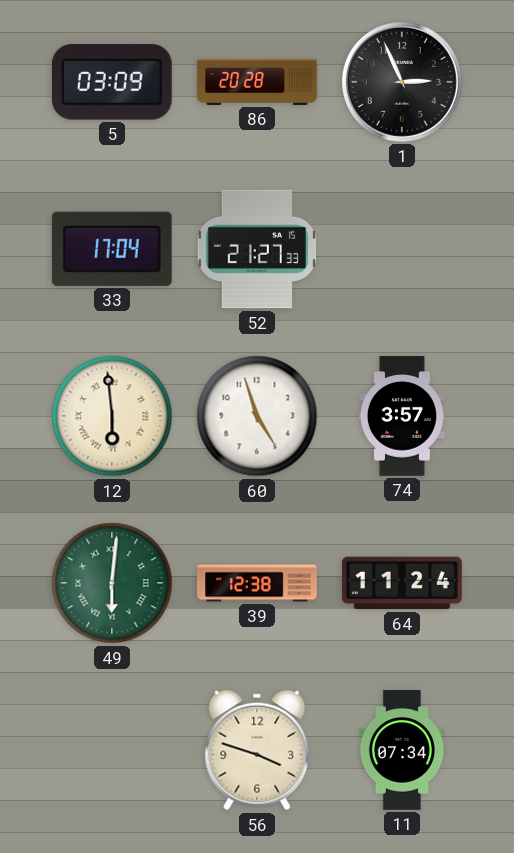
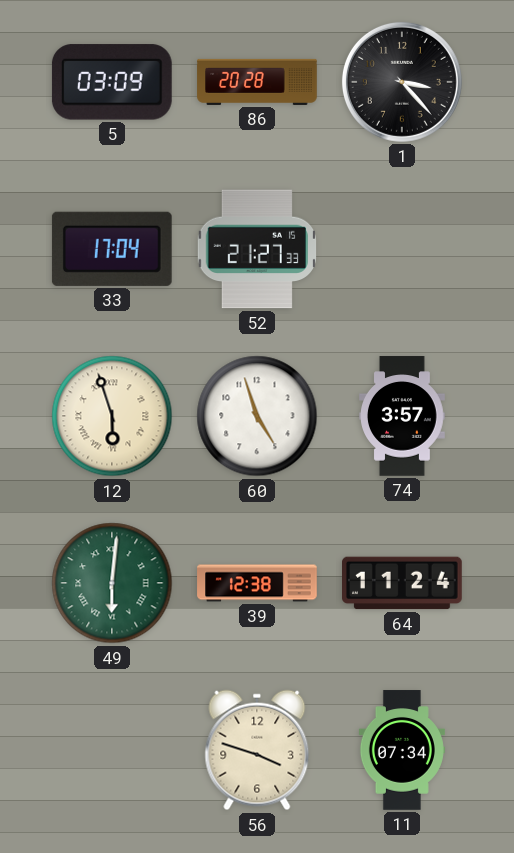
1: 2:56 -> 3:23 (402, 82)
12: 5:59 -> 5:57 (112, 416)
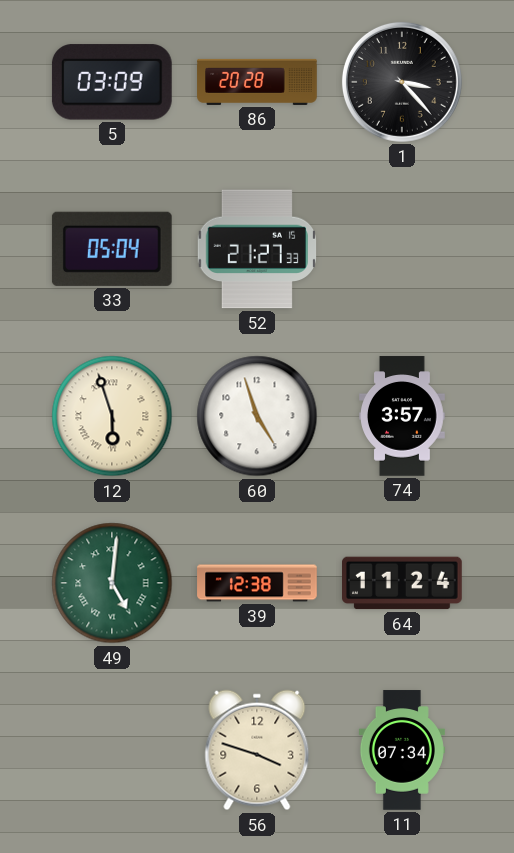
33: 17:04 -> 05:04 (112, 249)
49: 6:01 -> 5:01 (112, 583)
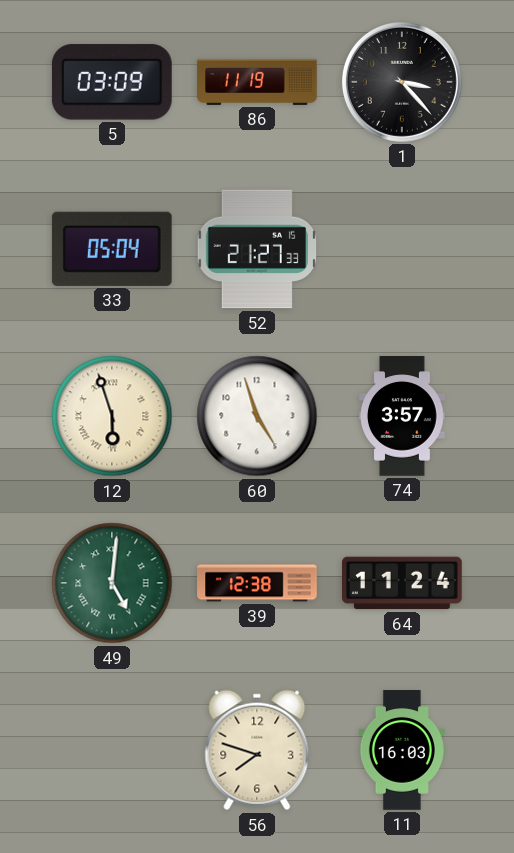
86: 20:28 -> 11:19 (257, 82)
56: 3:48 -> 7:48 (257, 750)
11: 07:34 -> 16:03 (402, 750)
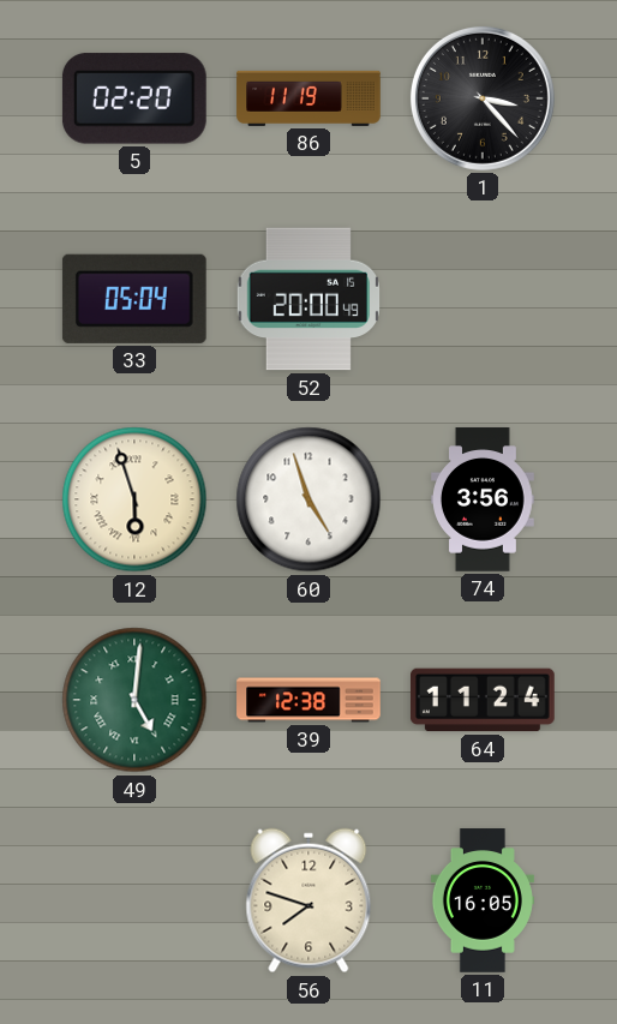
5: 03:09 -> 02:20 (134, 98)
52: 21:27 -> 20:00 (308, 299)
74: 3:57 -> 3:56 (484, 499)
11: 16:03 -> 16:05 (483, 900)
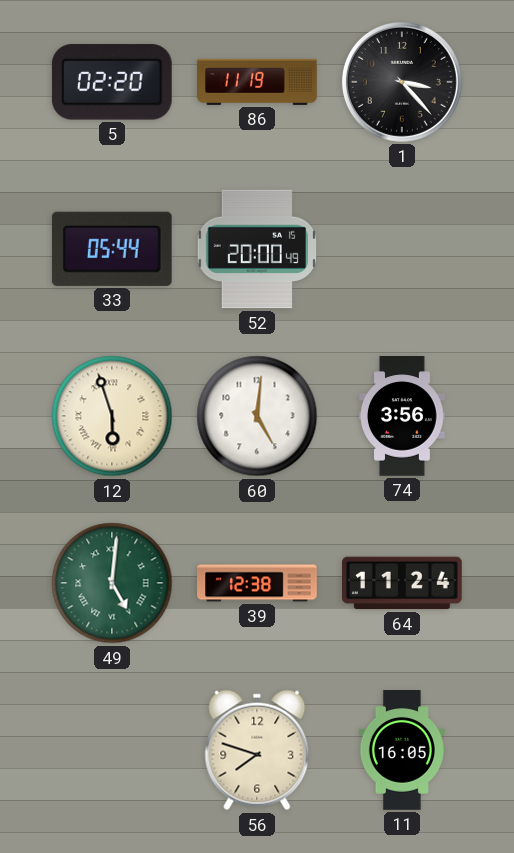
33: 05:04 -> 05:44 (112, 249)
60: 4:57 -> 5:01 (257, 416)
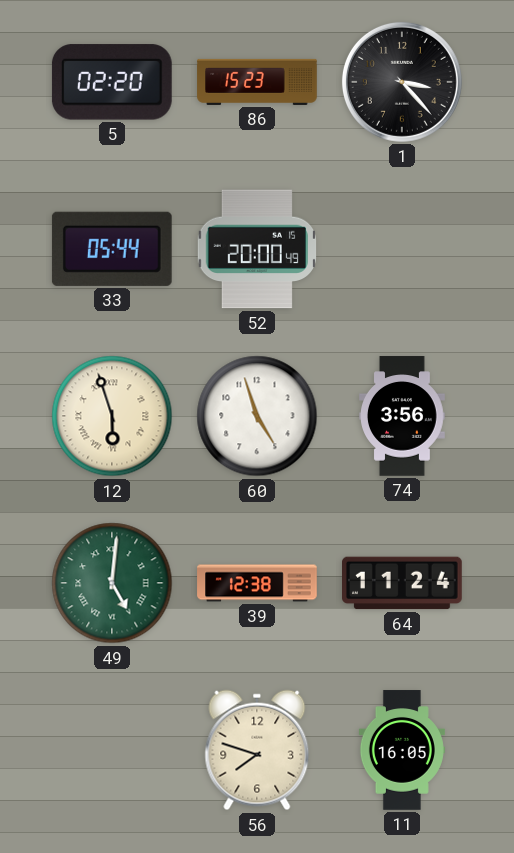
86: 11:19 -> 15:23 (257, 82)
60: 5:01 -> 4:57 (257, 416)
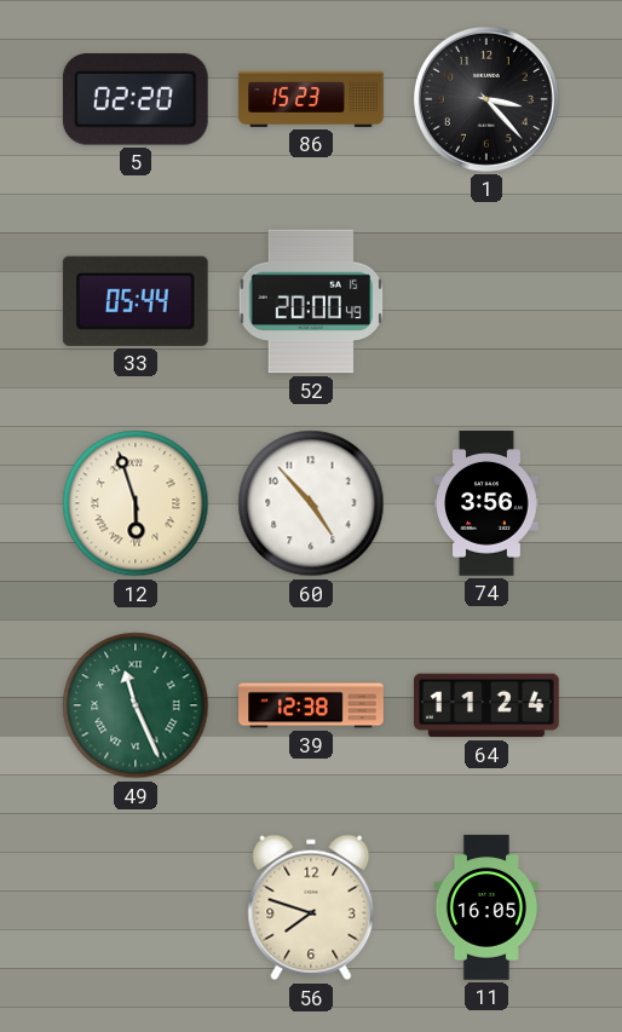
60: 4:57 -> 4:53 (311, 503)
49: 5:01 -> 11:26 (136, 705)
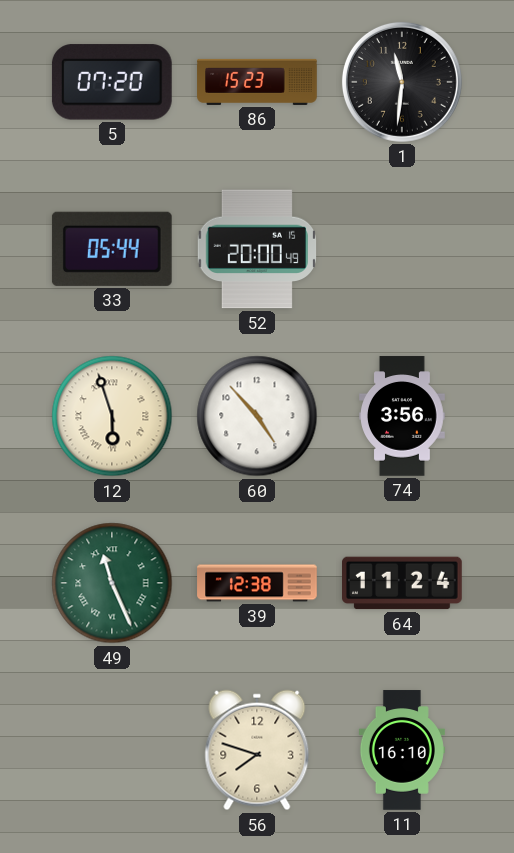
5: 02:20 -> 07:20 (112, 82)
1: 3:23 -> 11:31 (402, 82)
11: 16:05 -> 16:10 (402, 750)
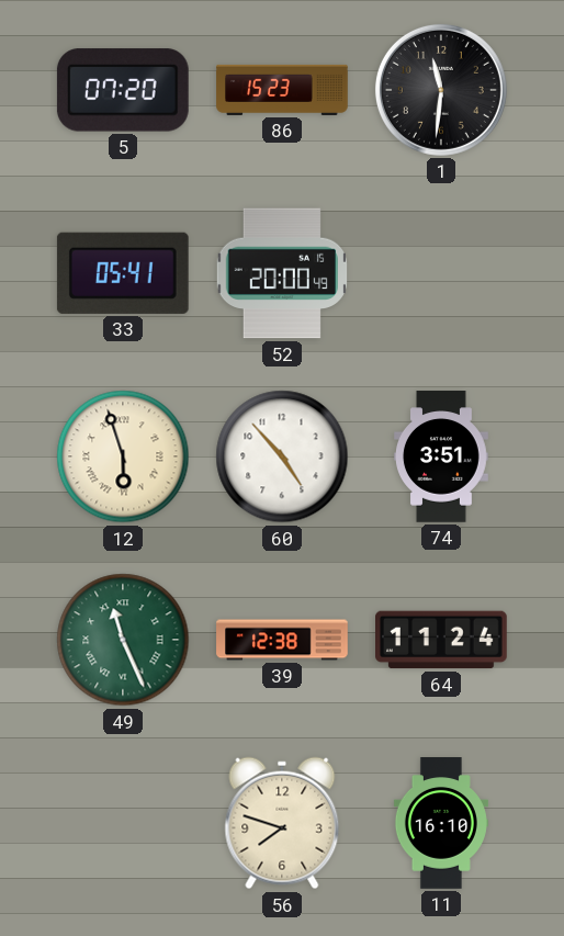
33: 05:44 -> 05:41 (123, 273)
74: 3:56 -> 3:51 (442, 456)
